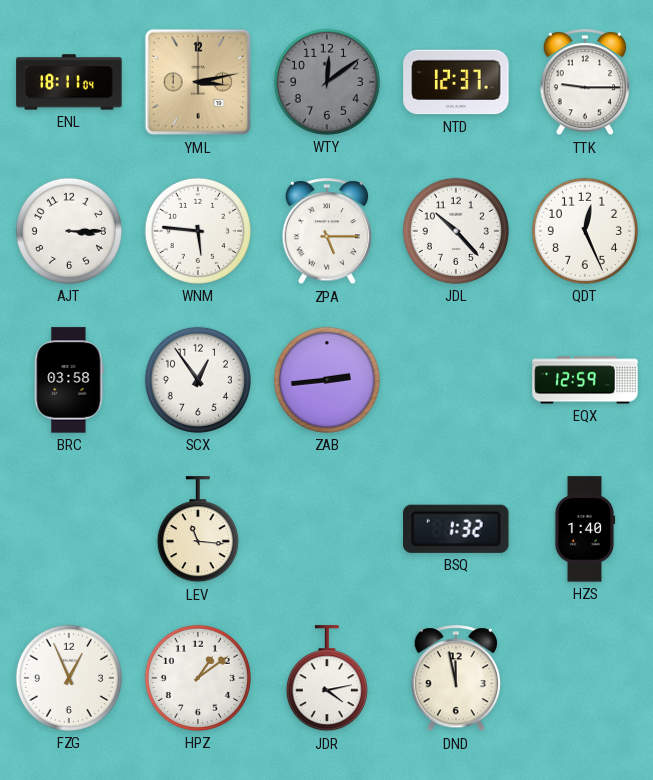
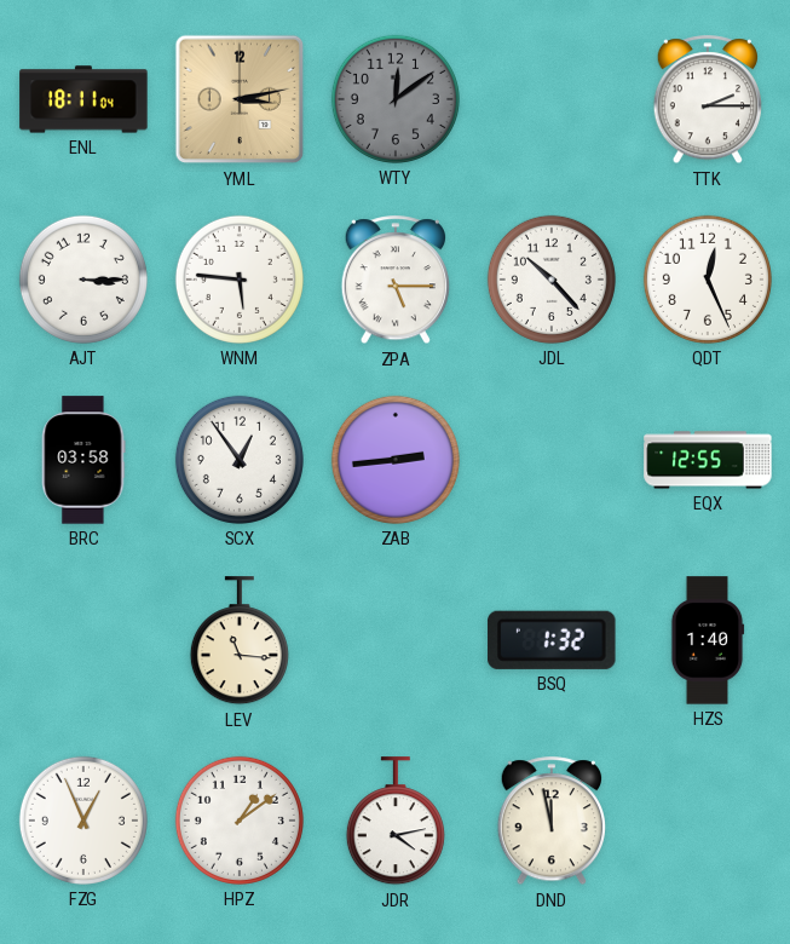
NTD: 12:37 -> none (456, 82)
TTK: 9:15 -> 2:15 (707, 100)
EQX: 12:59 -> 12:55 (708, 460)
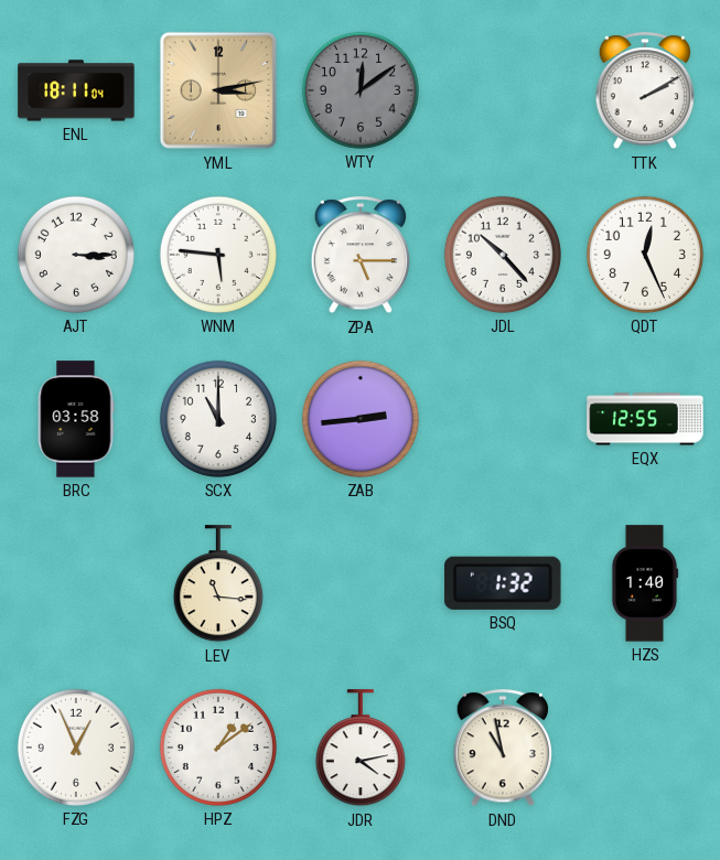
TTK: 2:15 -> 2:10 (644, 92)
SCX: 12:54 -> 11:00 (218, 419)
DND: 11:58 -> 10:58 (502, 749)
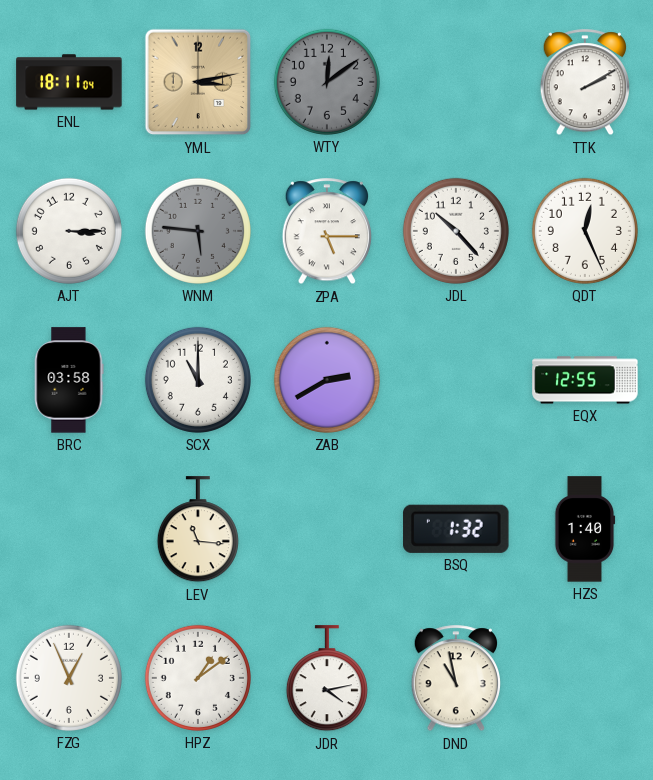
WNM dial: white -> grey (198, 231)
ZAB: 2:44 -> 2:40 (327, 380)
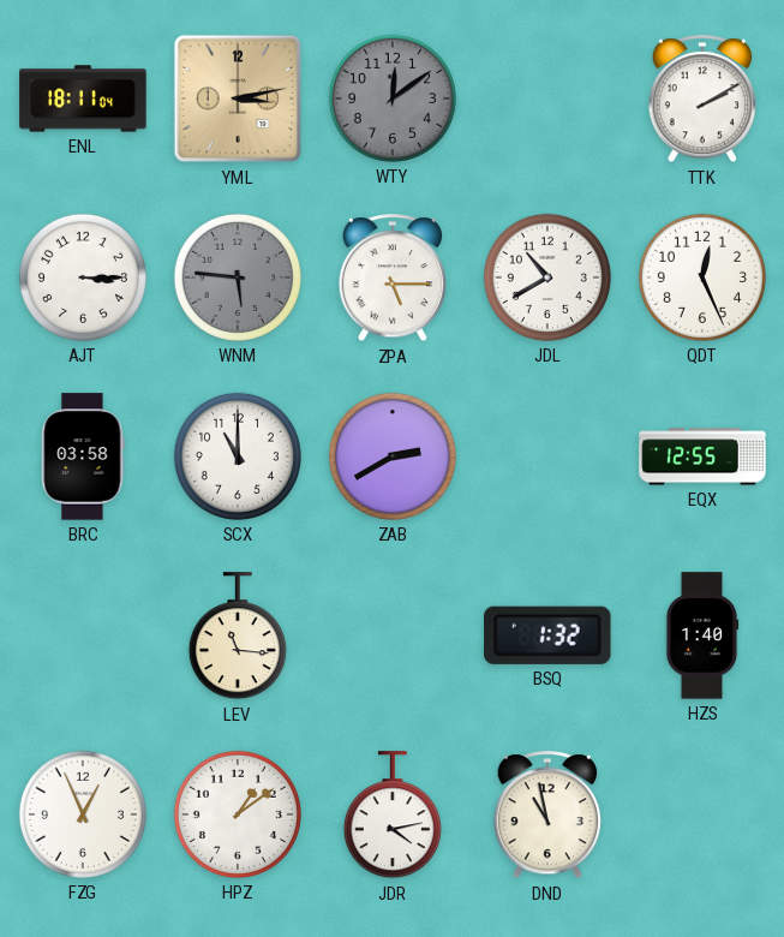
JDL: 10:23 -> 10:40 (547, 277)
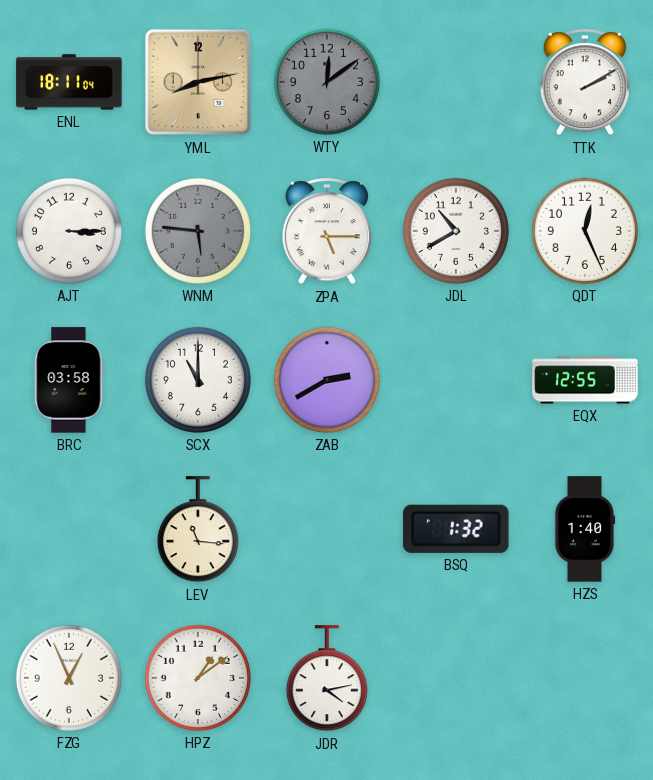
YML: 3:13 -> 8:13 (198, 82)
DND: 10:58 -> none (546, 816)
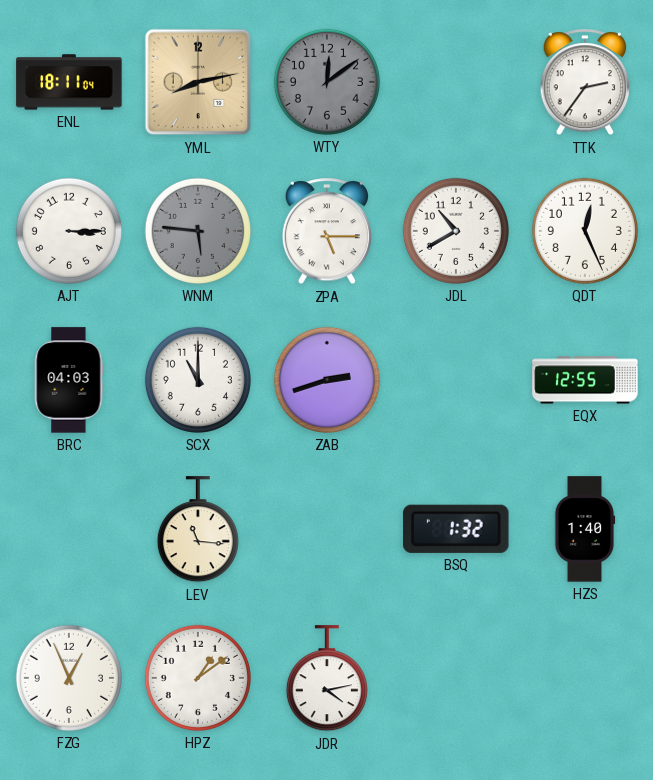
TTK: 2:10 -> 2:36 (584, 83)
BRC: 03:58 -> 04:03 (69, 380)
ZAB: 2:40 -> 2:42 (327, 380)
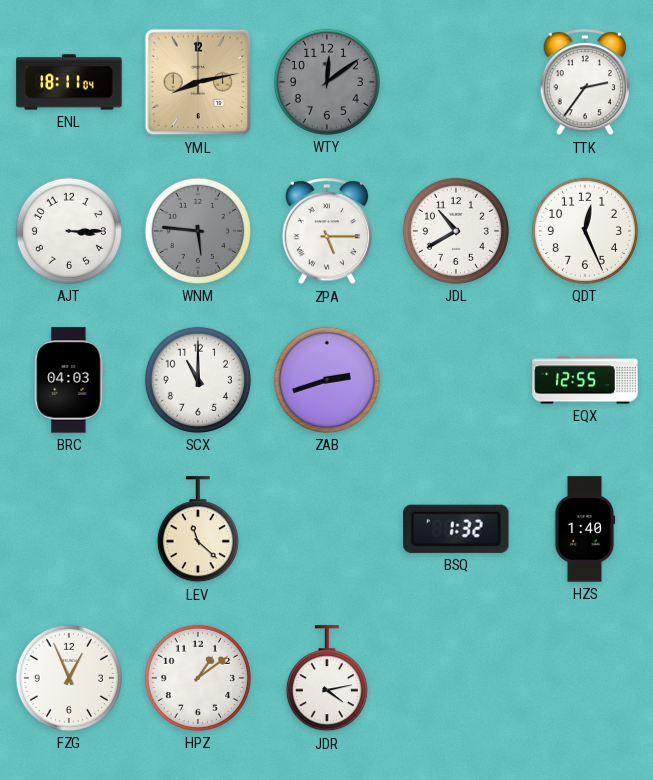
LEV: 11:16 -> 11:22 (198, 530)
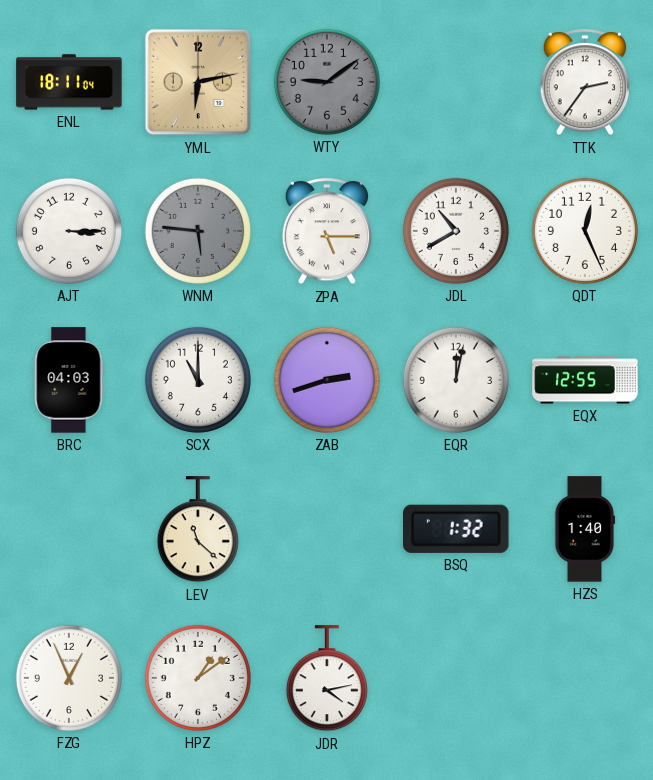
YML: 8:13 -> 6:13 (198, 82)
WTY: 12:09 -> 9:09 (327, 82)
EQR: none -> 12:02 (456, 380)
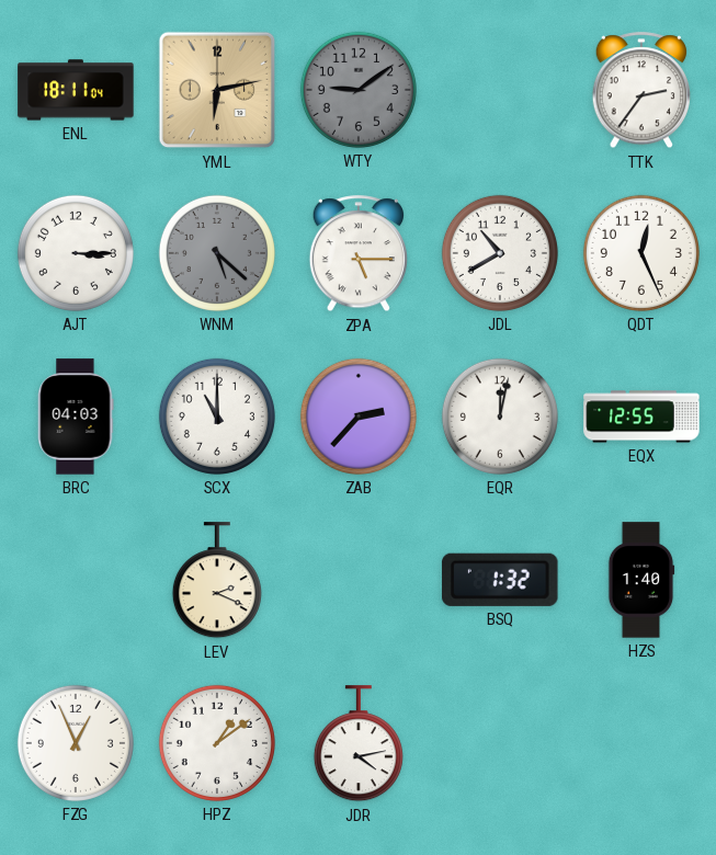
WNM: 5:46 -> 5:22 (217, 253)
ZAB: 2:42 -> 2:37 (359, 417)
LEV: 11:22 -> 2:19 (217, 581)
